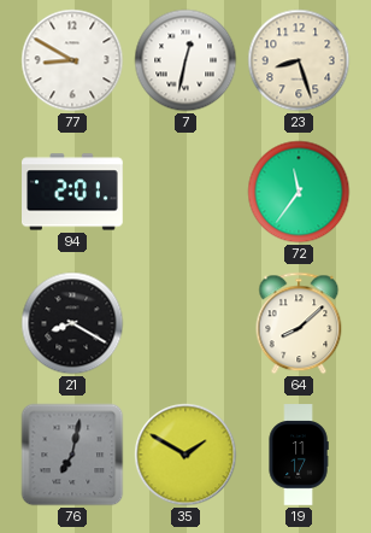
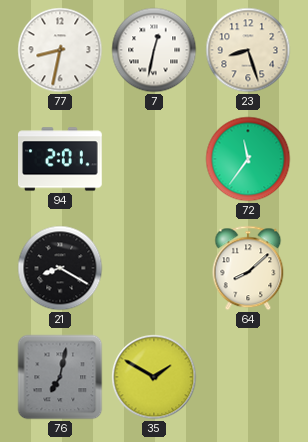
77: 8:50 -> 8:32 (60, 50)
19: 11:17 -> none (299, 455)
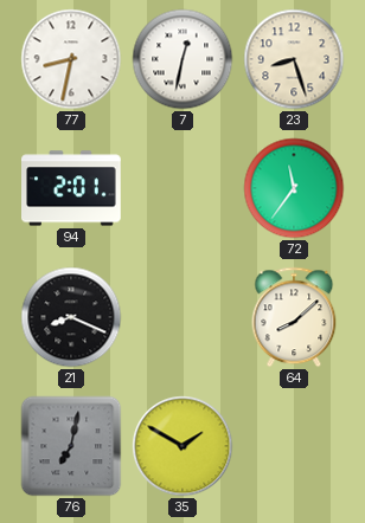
21: 8:20 -> 8:19 (71, 317)
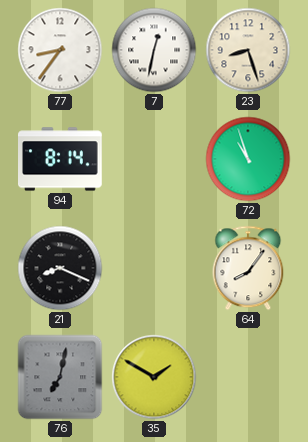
77: 8:32 -> 8:36 (60, 50)
94: 2:01 -> 8:14 (61, 159)
72: 11:36 -> 10:57 (248, 159)
64: 8:08 -> 8:06 (248, 268)
